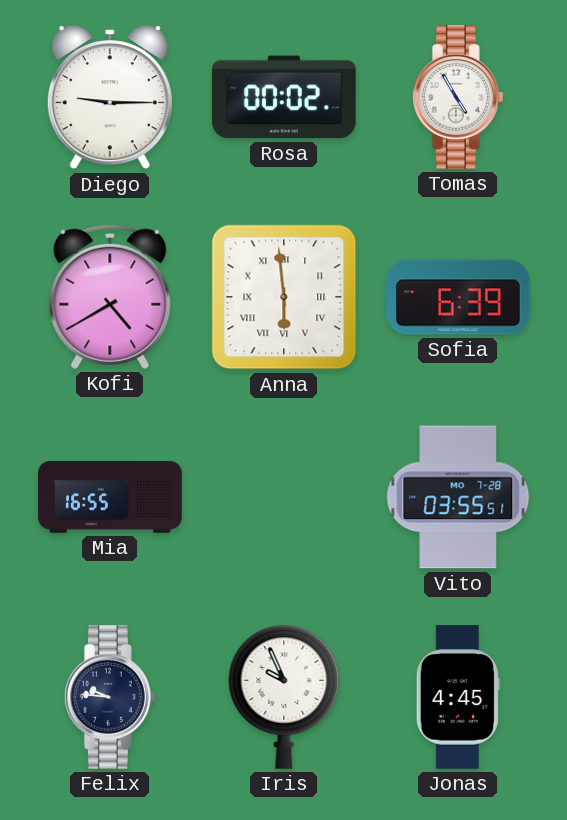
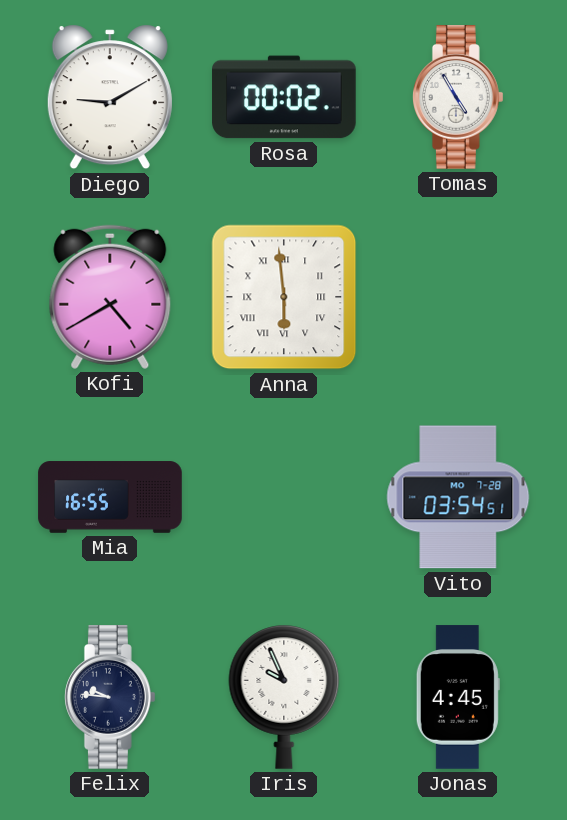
Diego: 9:15 -> 9:10 (110, 97)
Sofia: 6:39 -> none (458, 297)
Vito: 03:55 -> 03:54 (458, 497)
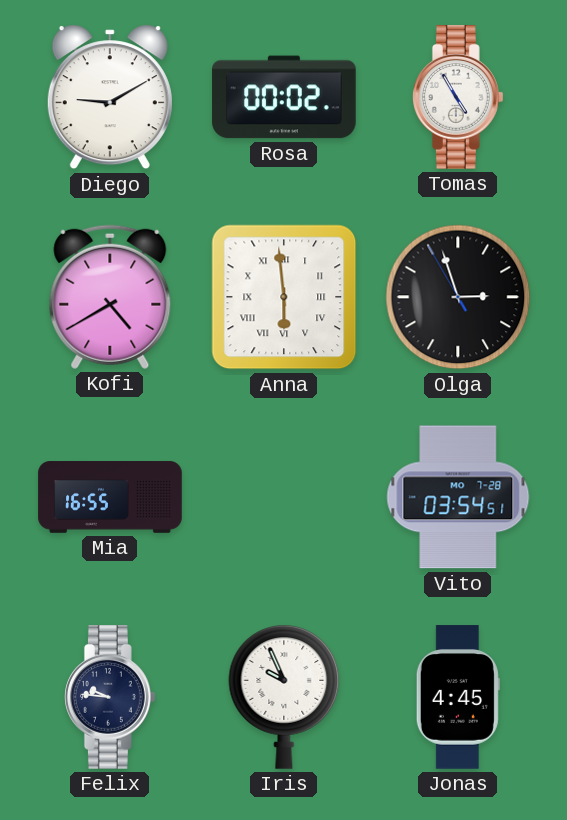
Olga: none -> 2:56 (458, 297)
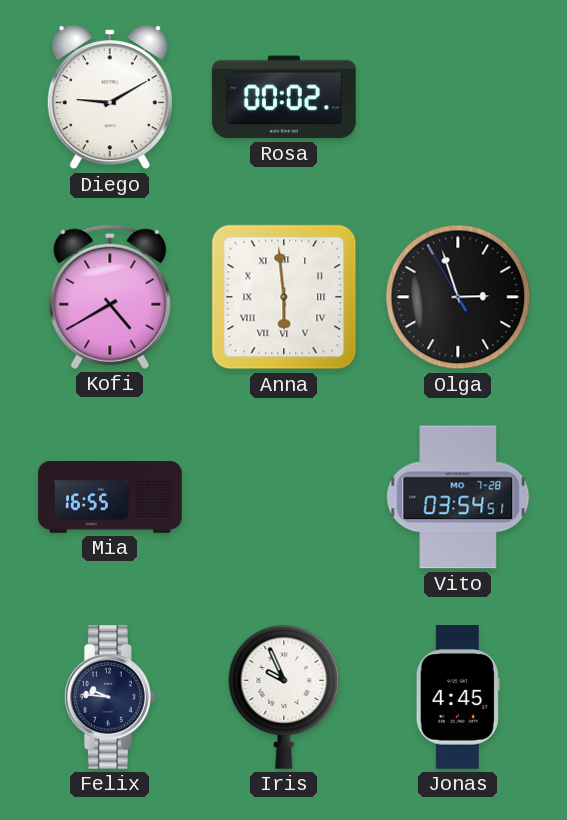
Tomas: 4:55 -> none (459, 97)
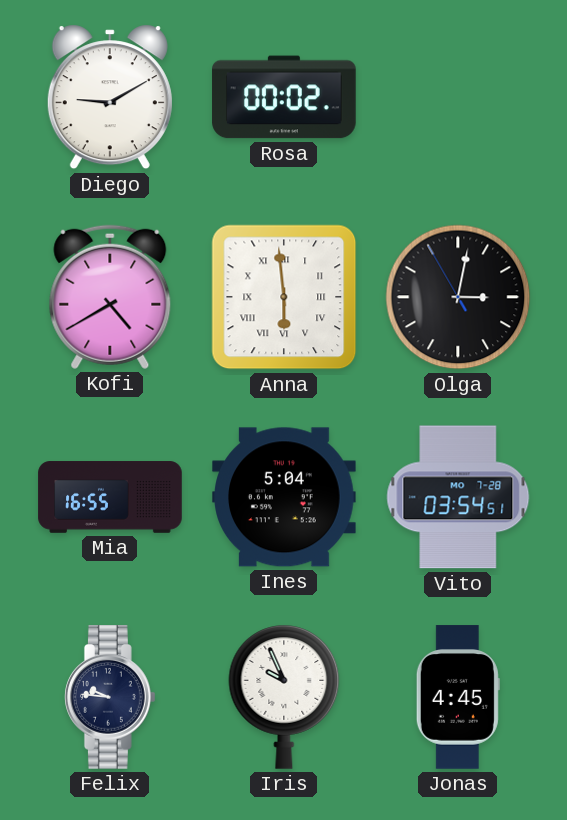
Olga: 2:56 -> 3:01 (458, 297)
Ines: none -> 5:04 (284, 497)
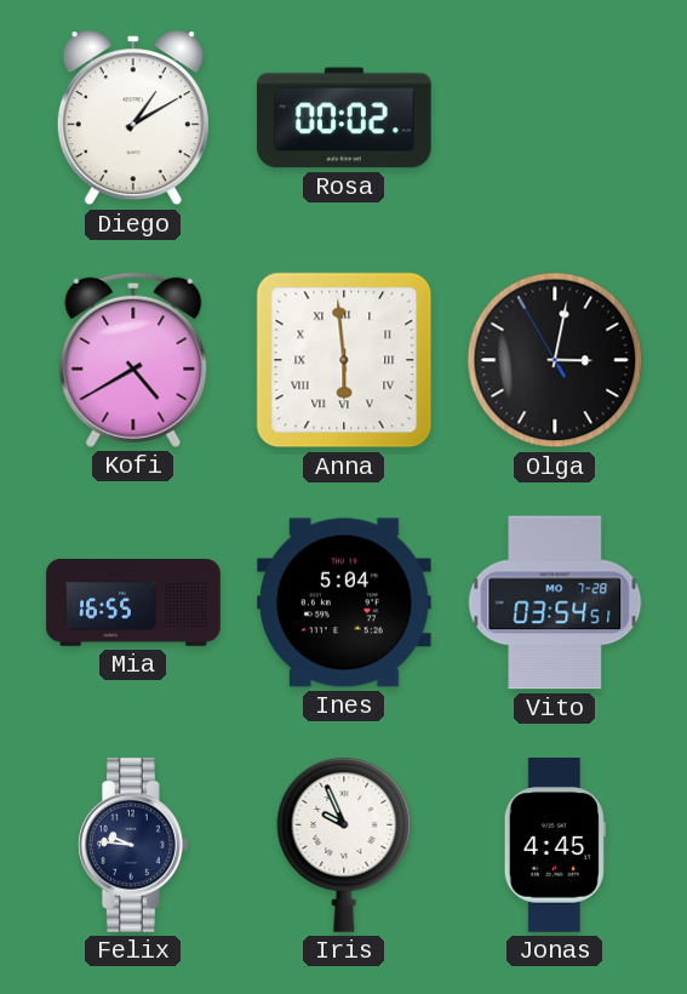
Diego: 9:10 -> 1:10 (133, 118)
